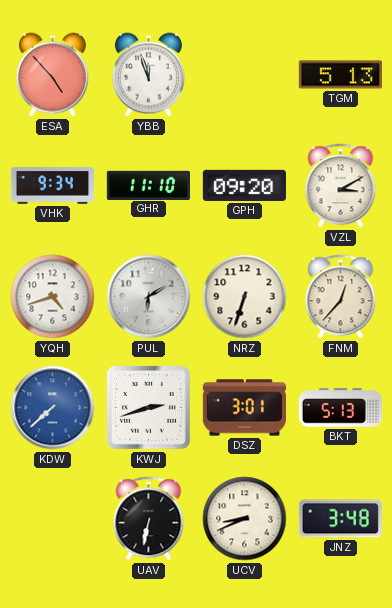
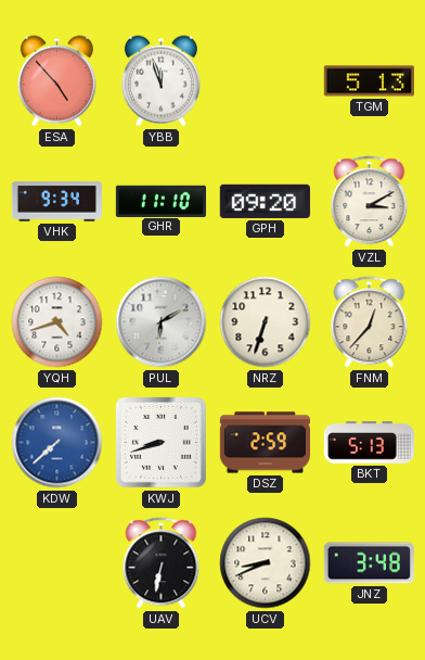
KWJ: 2:42 -> 8:42 (162, 443)
DSZ: 3:01 -> 2:59 (265, 443)
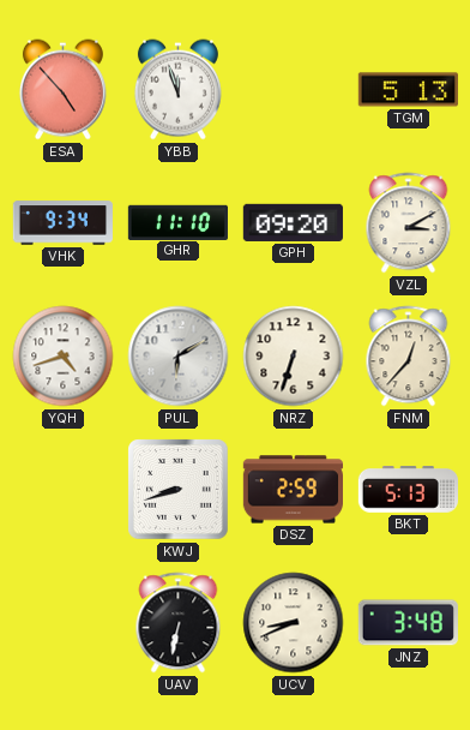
KDW: 7:38 -> none (57, 443)
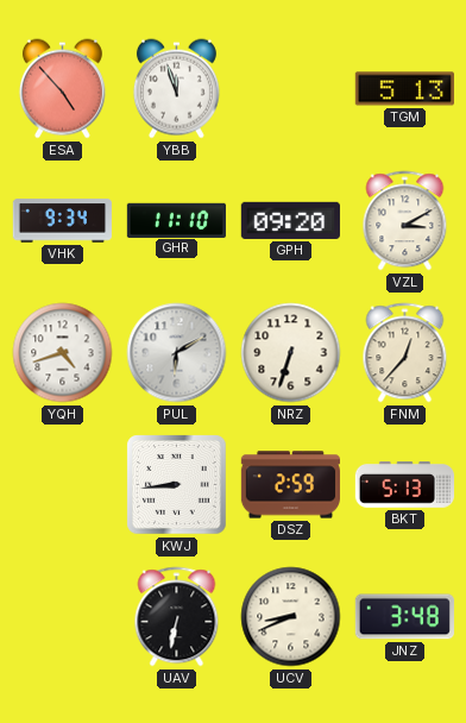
KWJ: 8:42 -> 8:44 (177, 485)
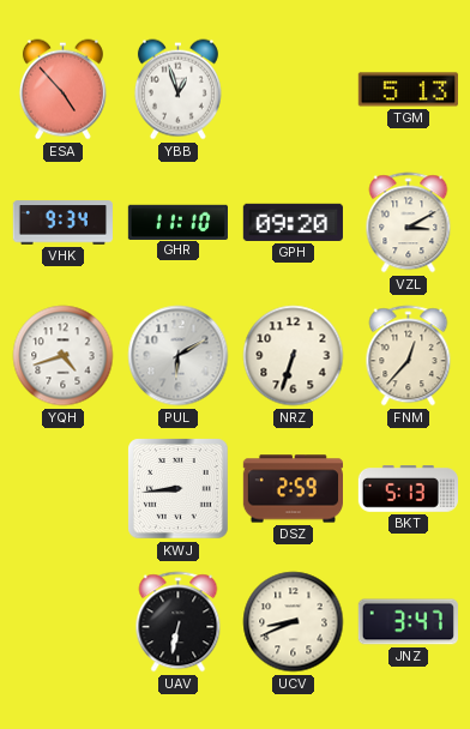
YBB: 11:57 -> 12:57 (177, 90)
JNZ: 3:48 -> 3:47 (408, 622)
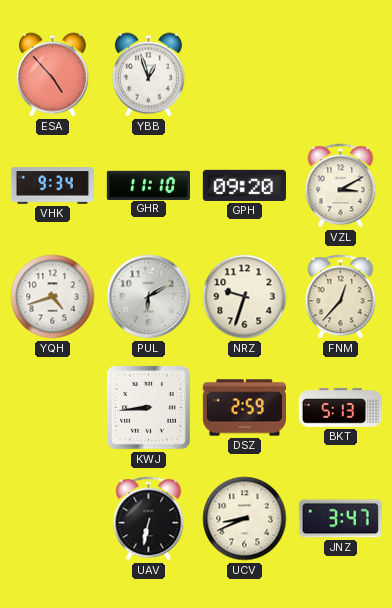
TGM: 5:13 -> none (408, 90)
NRZ: 6:33 -> 9:33 (245, 297)
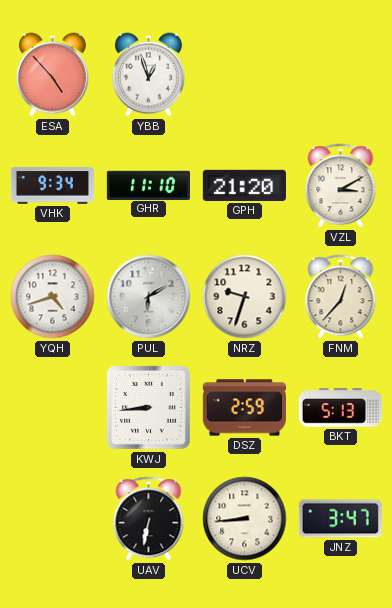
GPH: 09:20 -> 21:20 (244, 185)
UCV: 8:41 -> 8:44 (245, 519)
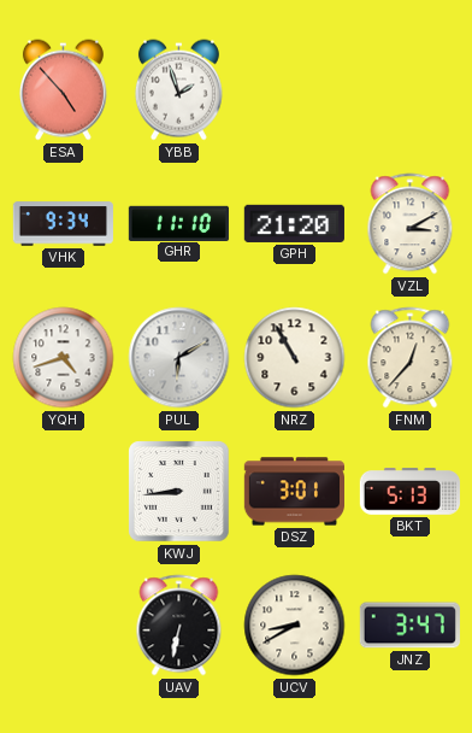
YBB: 12:57 -> 1:57 (178, 90)
NRZ: 9:33 -> 10:55 (295, 358)
DSZ: 2:59 -> 3:01 (294, 492)
UCV: 8:44 -> 8:40 (295, 626)
